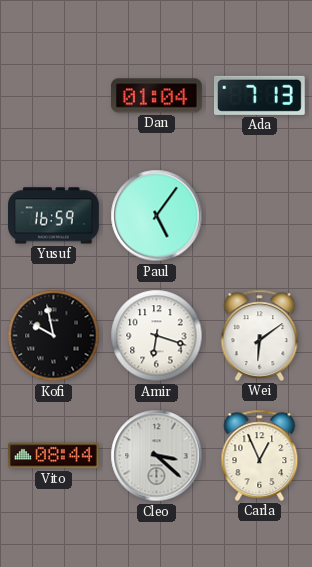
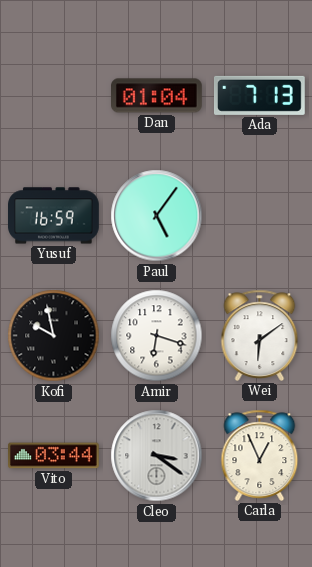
Vito: 08:44 -> 03:44 (54, 456)
Cleo: 3:22 -> 3:21 (157, 456)
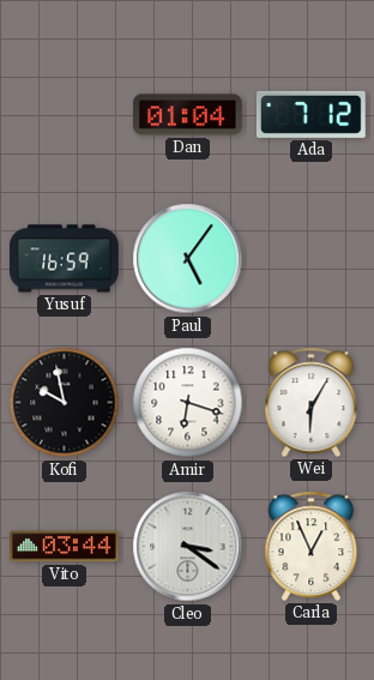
Ada: 7:13 -> 7:12 (312, 114)
Wei: 6:09 -> 6:05 (312, 402)
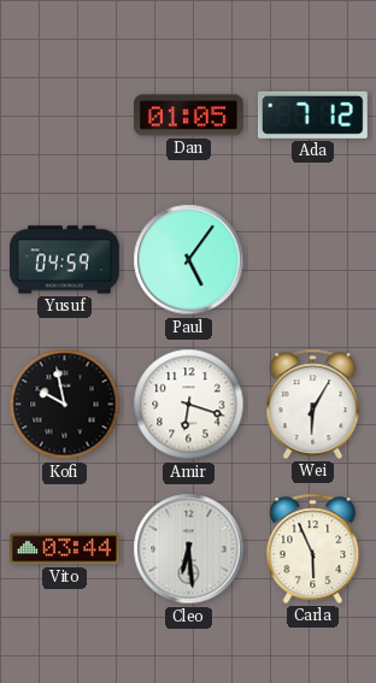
Dan: 01:04 -> 01:05 (189, 116)
Yusuf: 16:59 -> 04:59 (65, 260)
Cleo: 3:21 -> 6:29 (189, 549)
Carla: 12:56 -> 5:56 (313, 548)
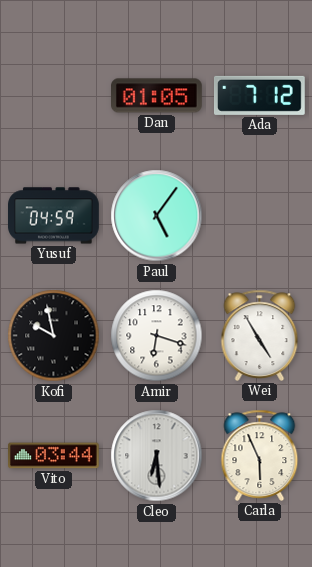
Wei: 6:05 -> 4:55 (260, 335)
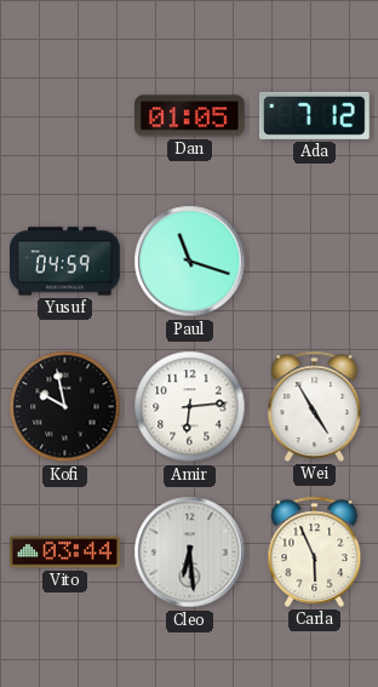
Paul: 5:06 -> 11:18 (190, 262)
Amir: 6:18 -> 6:14 (190, 407)
